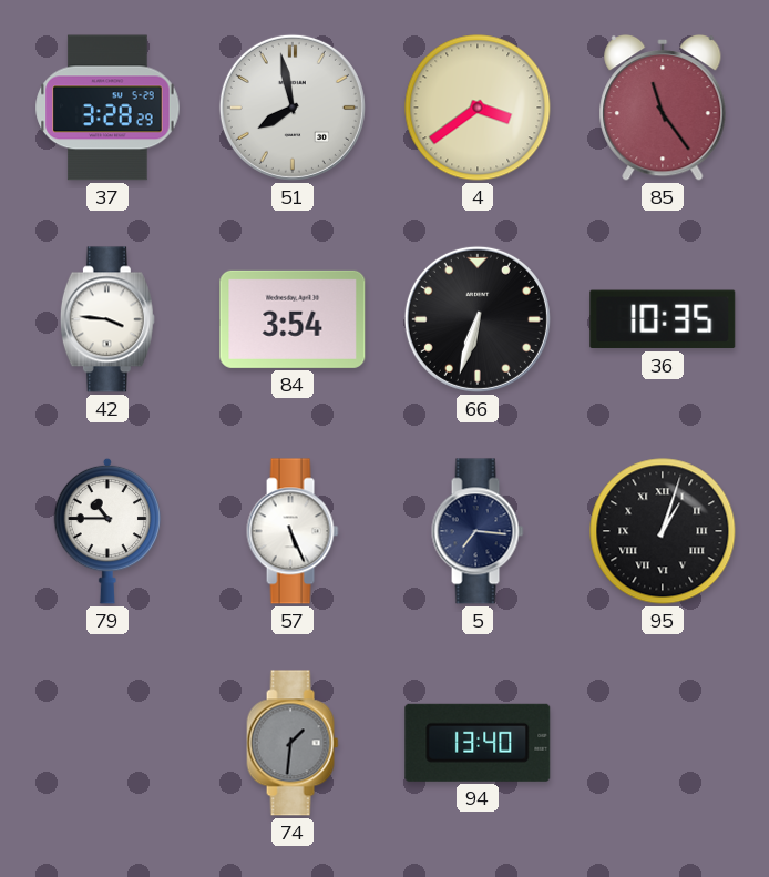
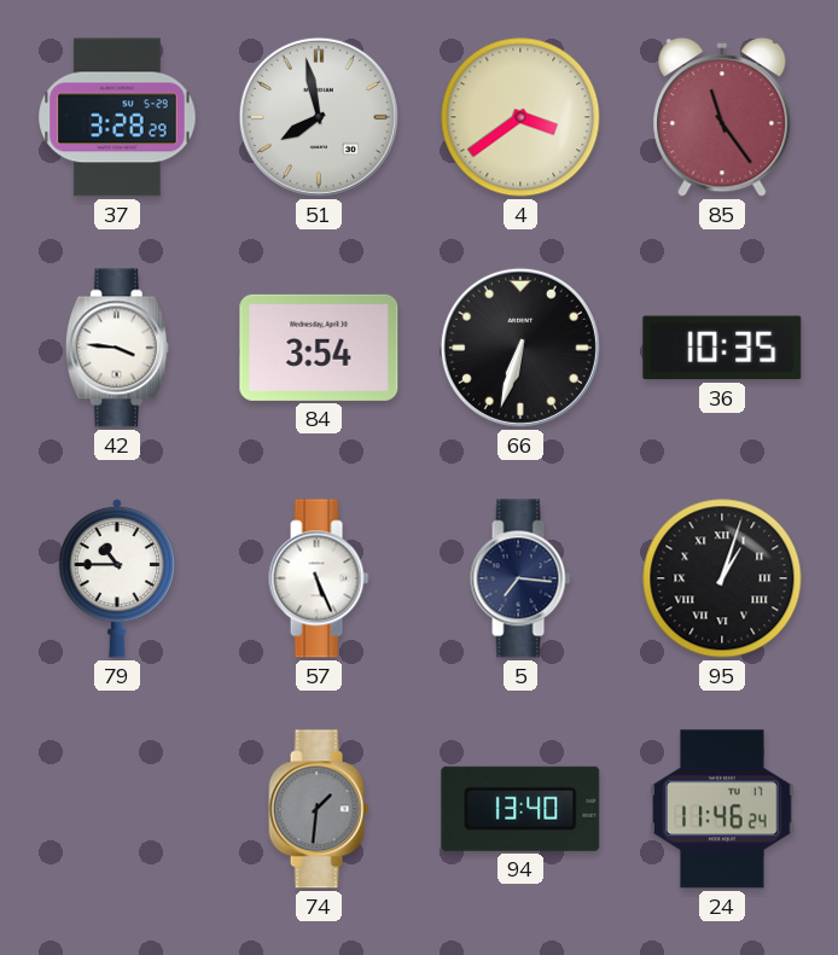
24: none -> 11:46 (722, 809)
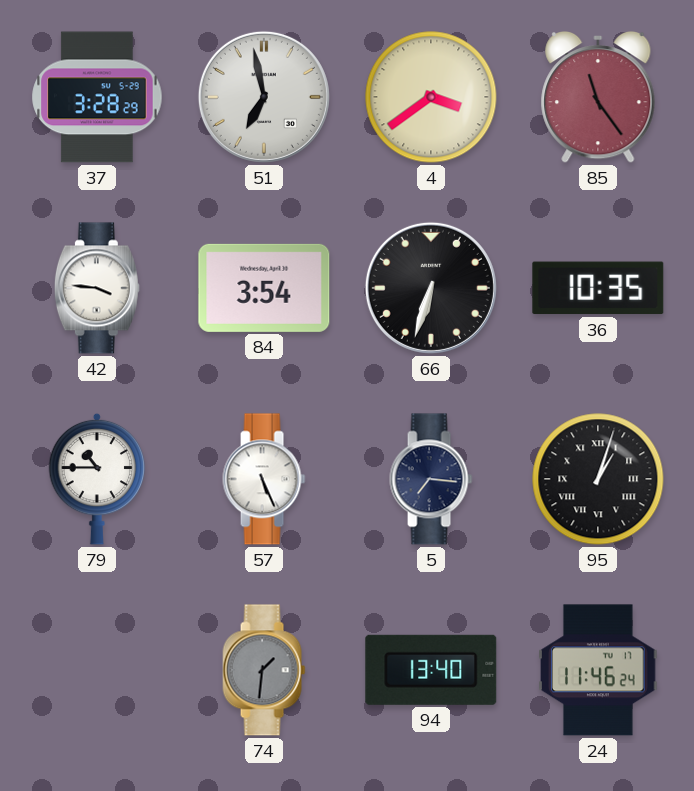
51: 7:58 -> 6:58 (264, 97)
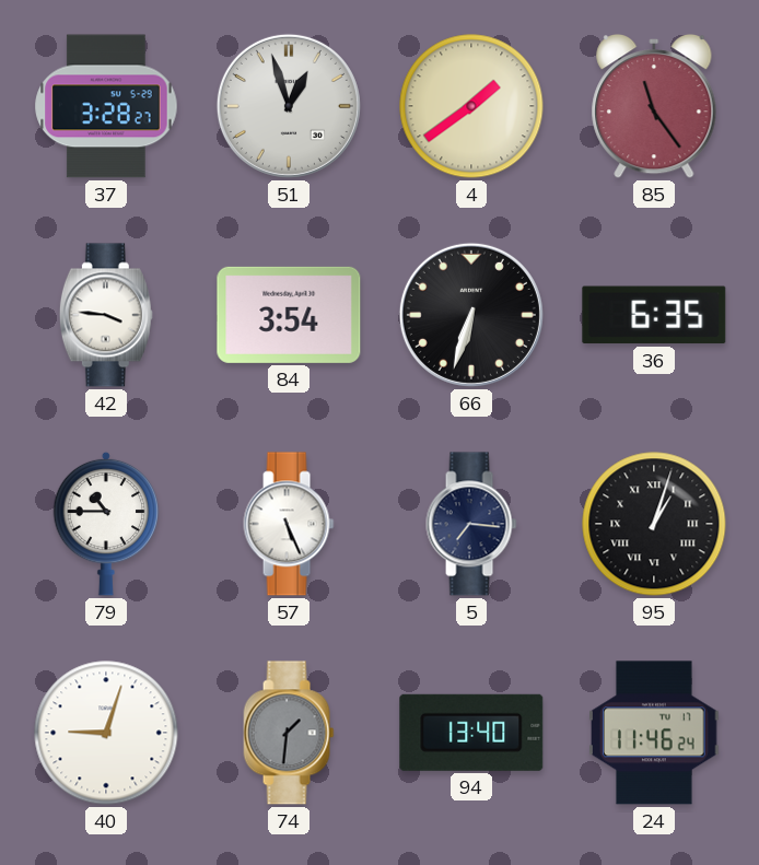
37: 3:28:29 -> 3:28:27 (106, 106)
51: 6:58 -> 12:57 (289, 106)
4: 3:39 -> 1:39 (471, 106)
36: 10:35 -> 6:35 (654, 315)
40: none -> 9:03 (106, 733)
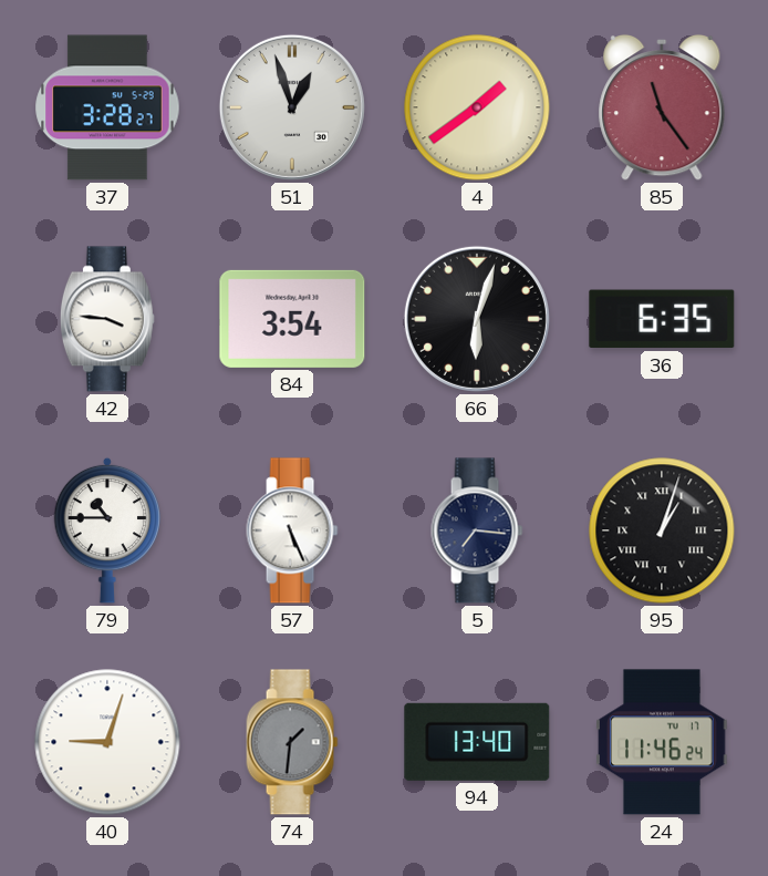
66: 6:33 -> 6:03 (477, 319)
